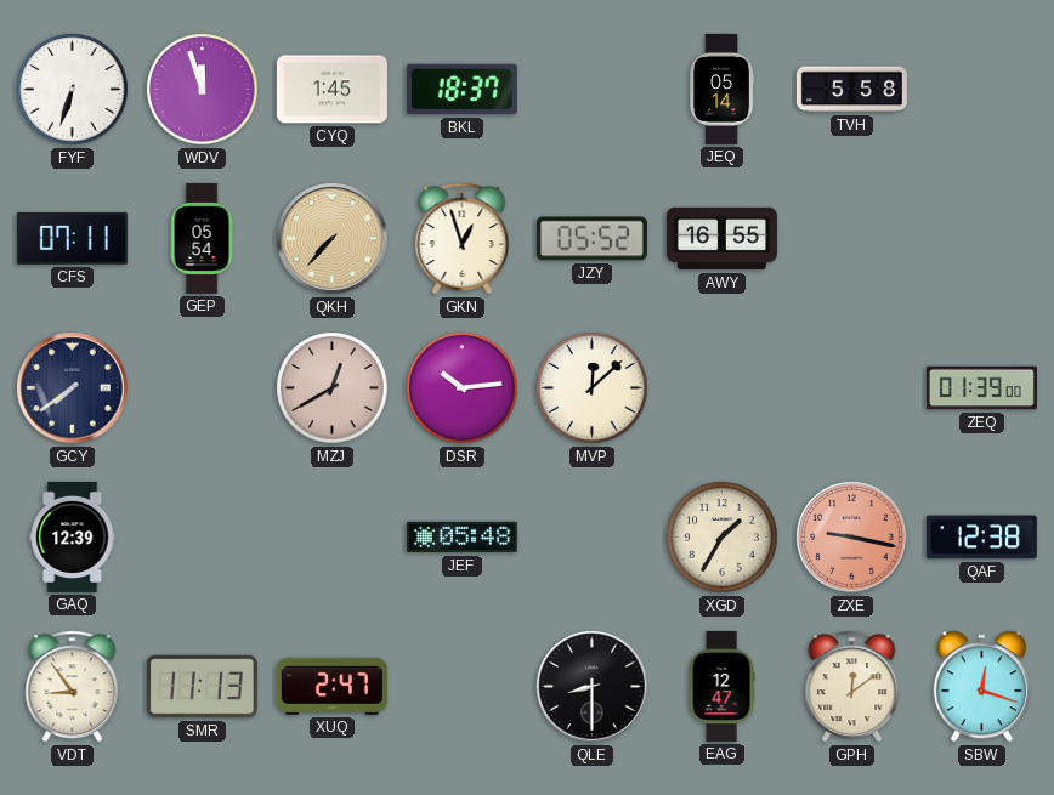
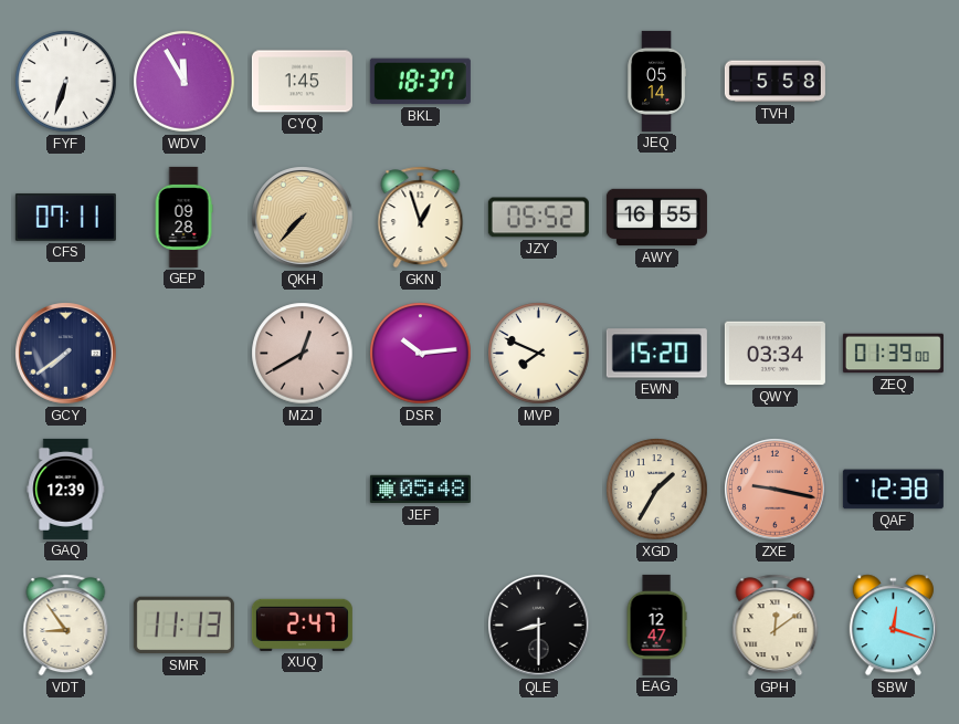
WDV: 11:57 -> 11:55 (185, 82)
GEP: 05:54 -> 09:28 (183, 217)
MVP: 12:08 -> 7:49 (539, 354)
EWN: none -> 15:20 (656, 354)
QWY: none -> 03:34 (774, 354)
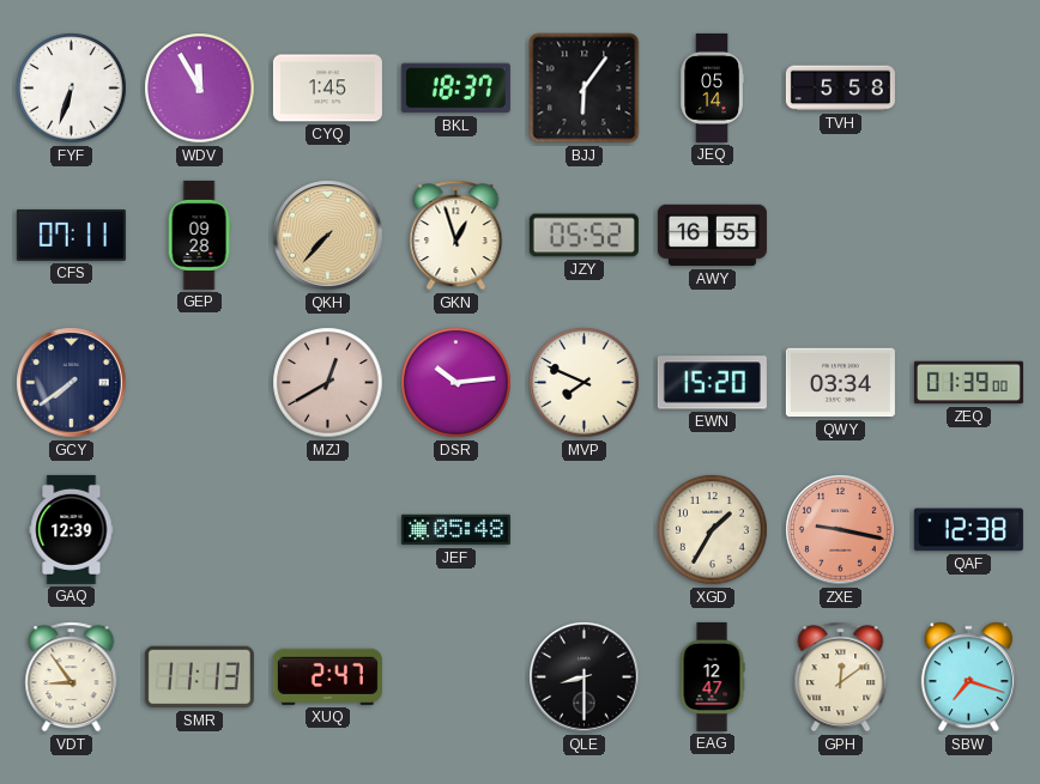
BJJ: none -> 6:06 (585, 89)
SBW: 12:18 -> 7:18 (968, 677)
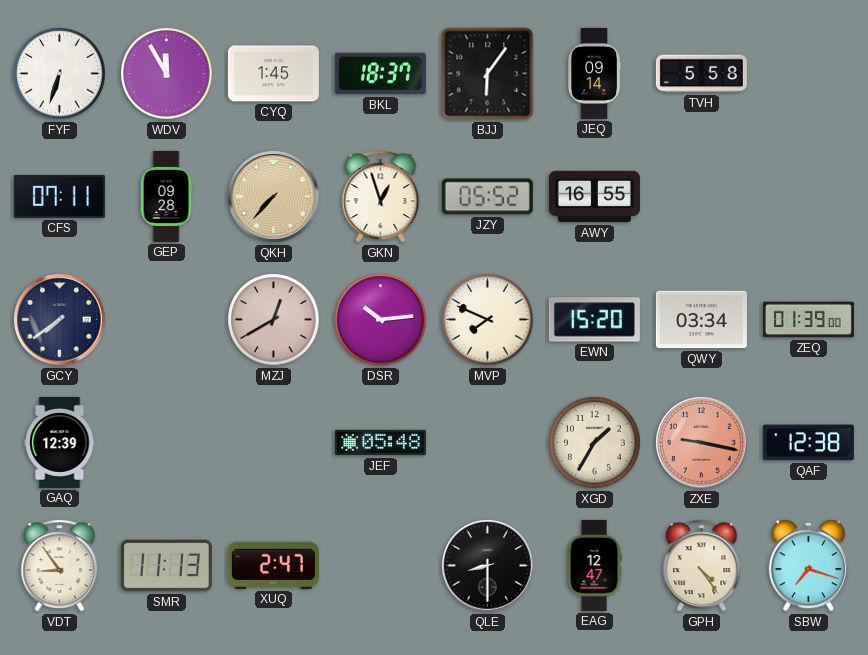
JEQ: 05:14 -> 09:14 (594, 73)
GPH: 12:09 -> 4:24 (702, 566)
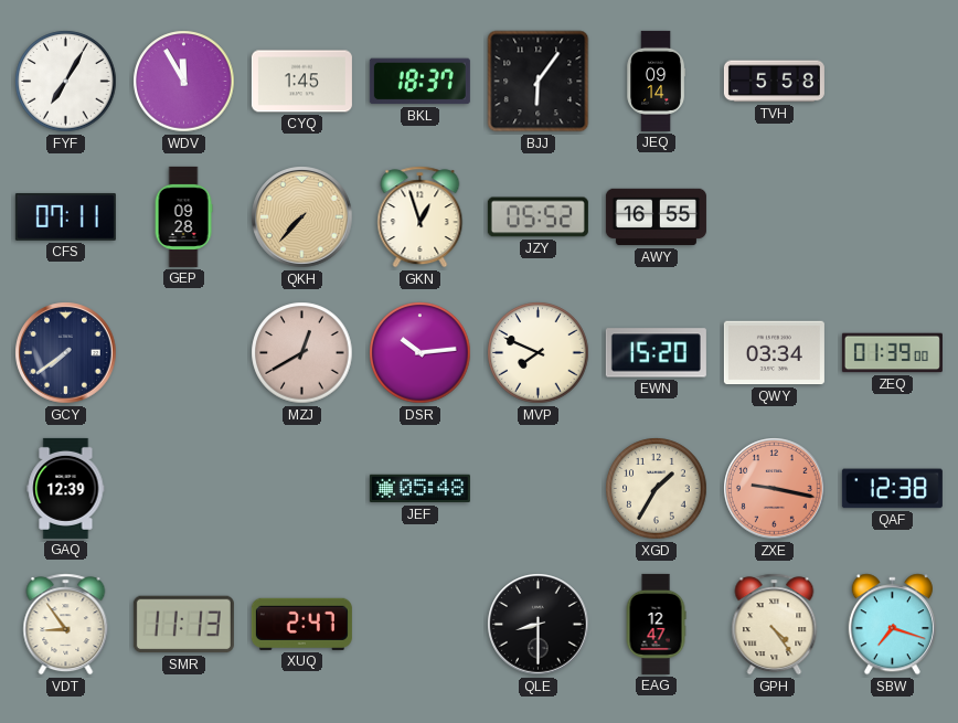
FYF: 6:33 -> 7:05 (66, 82)
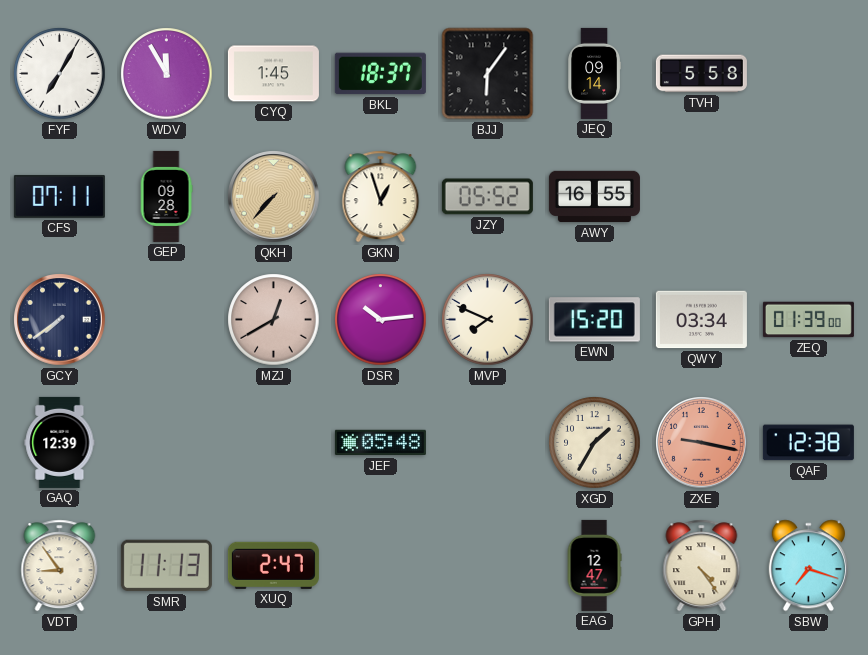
QLE: 8:30 -> none (539, 625)
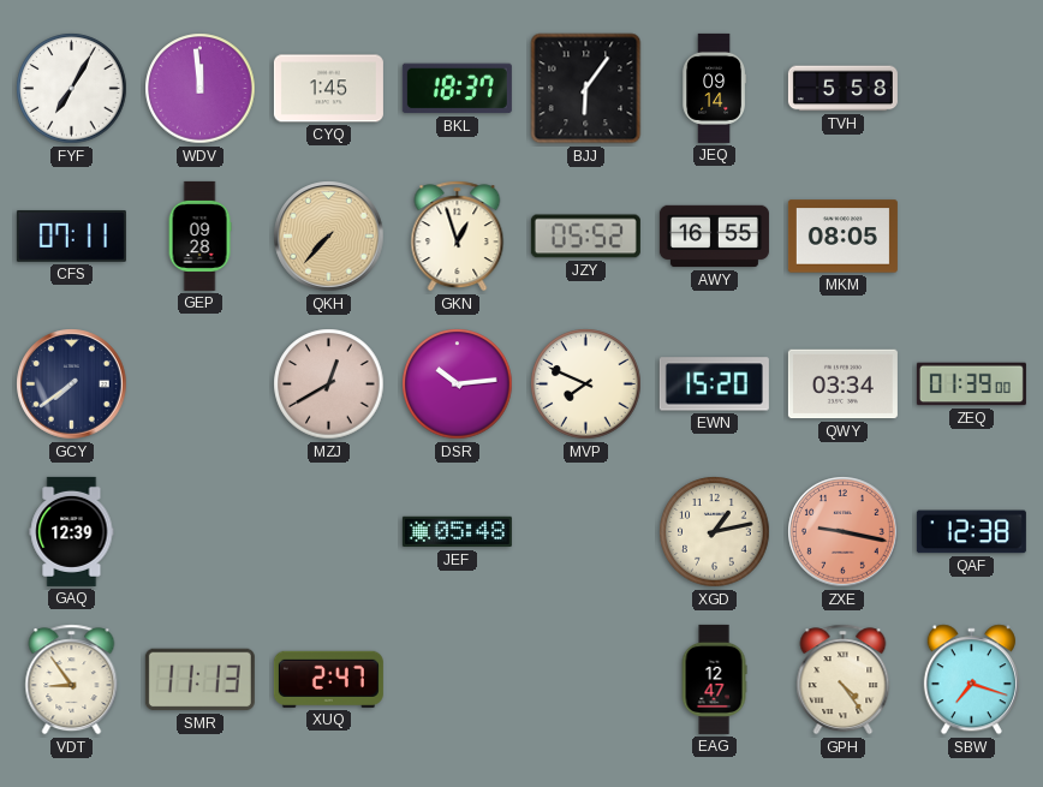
WDV: 11:55 -> 11:59 (201, 89)
MKM: none -> 08:05 (842, 237)
XGD: 1:35 -> 1:13 (715, 532)
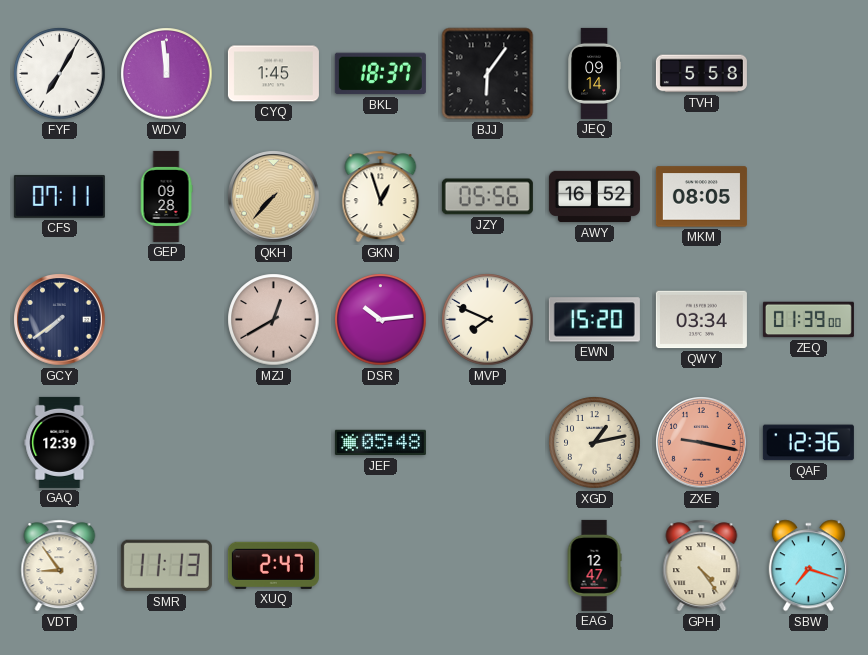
JZY: 05:52 -> 05:56 (487, 197)
AWY: 16:55 -> 16:52 (594, 197)
QAF: 12:38 -> 12:36 (808, 443)
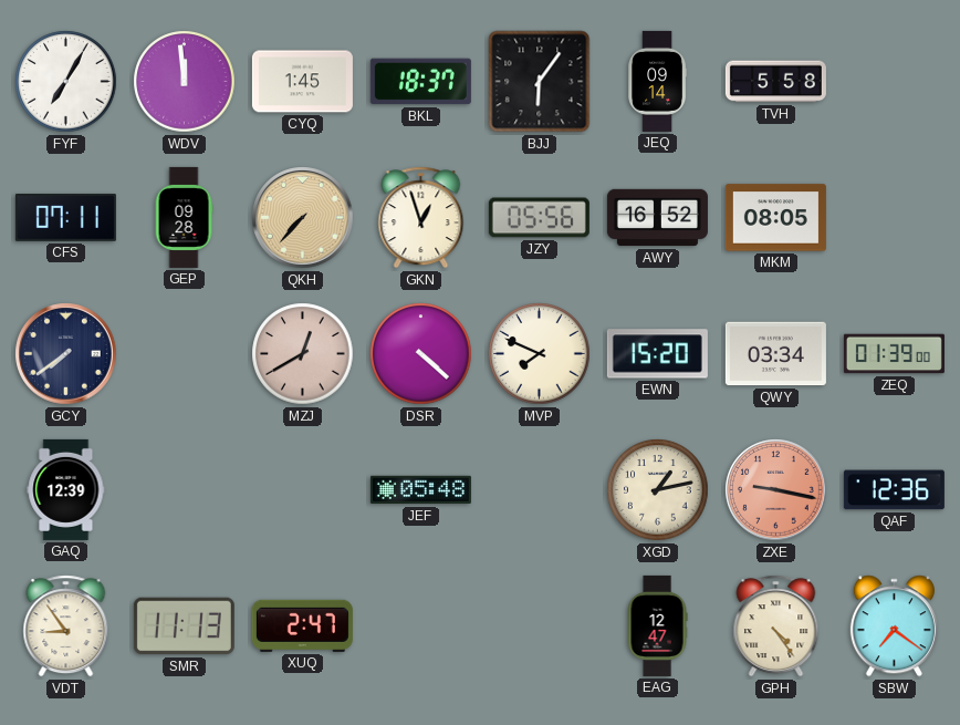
DSR: 10:14 -> 4:22 (421, 354)
SBW: 7:18 -> 7:21 (894, 626)
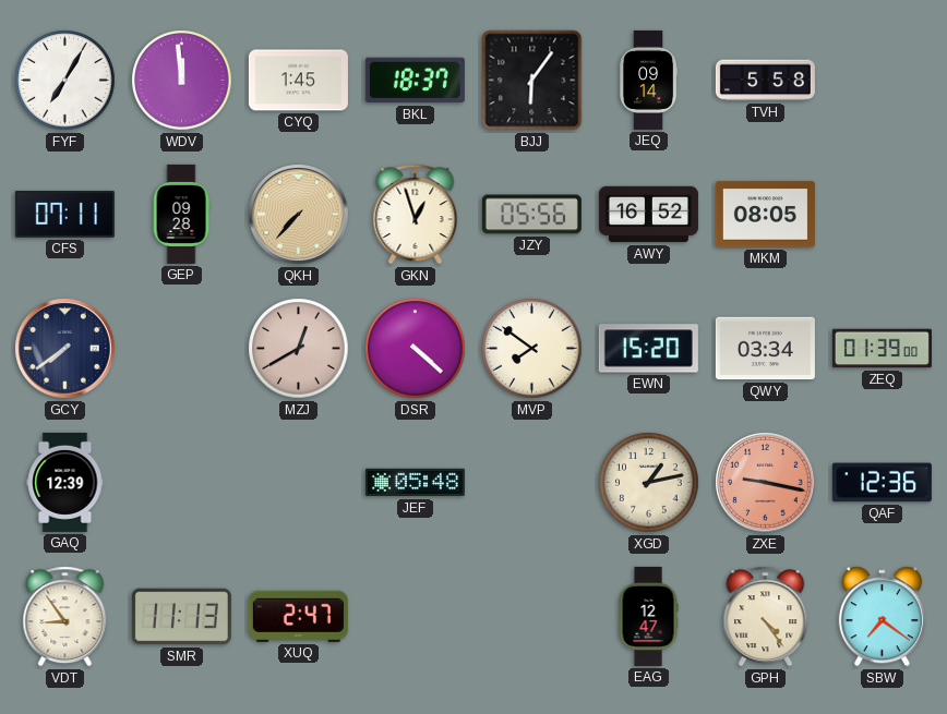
MVP: 7:49 -> 7:51 (532, 349)
